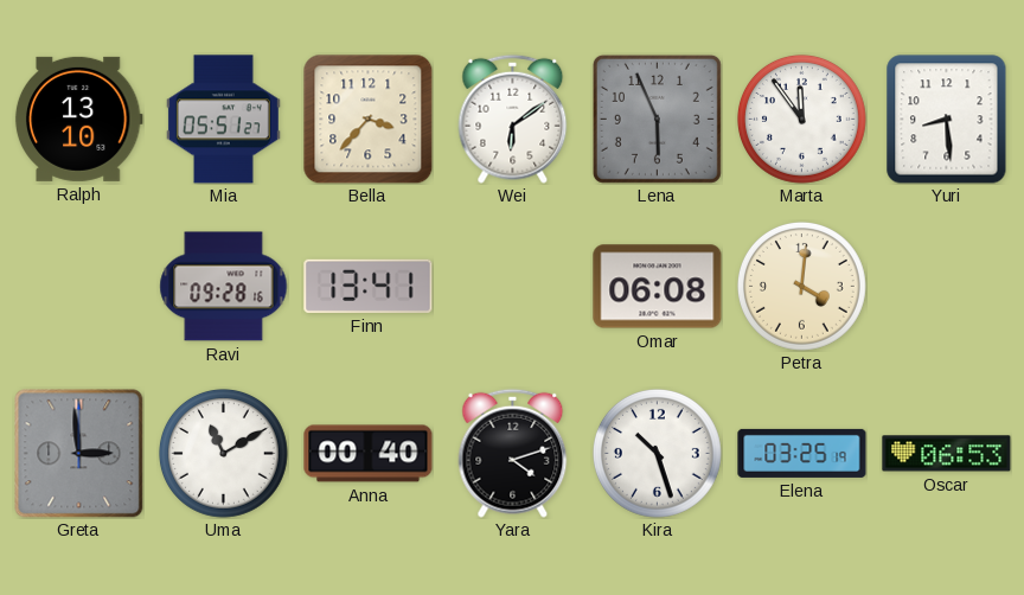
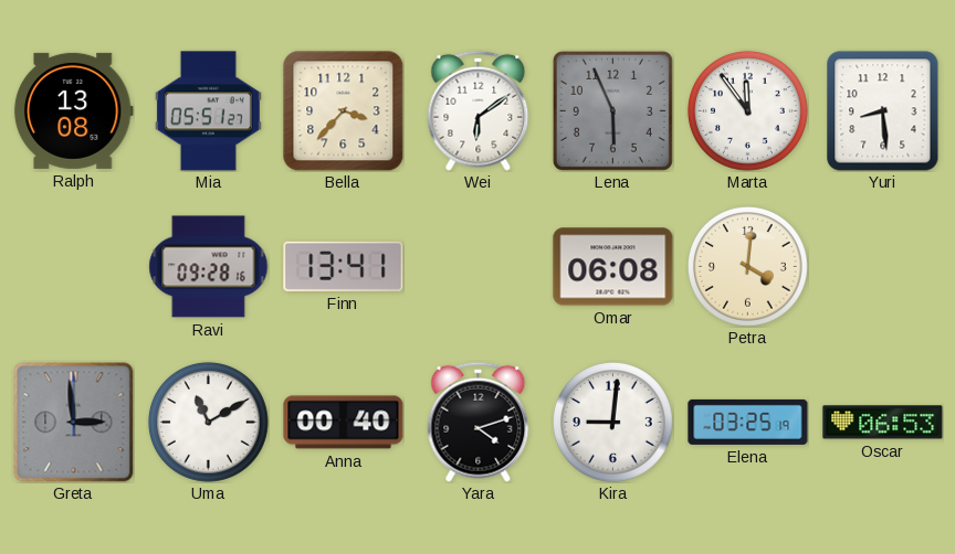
Ralph: 13:10 -> 13:08 (73, 110)
Kira: 10:27 -> 9:01 (612, 422)
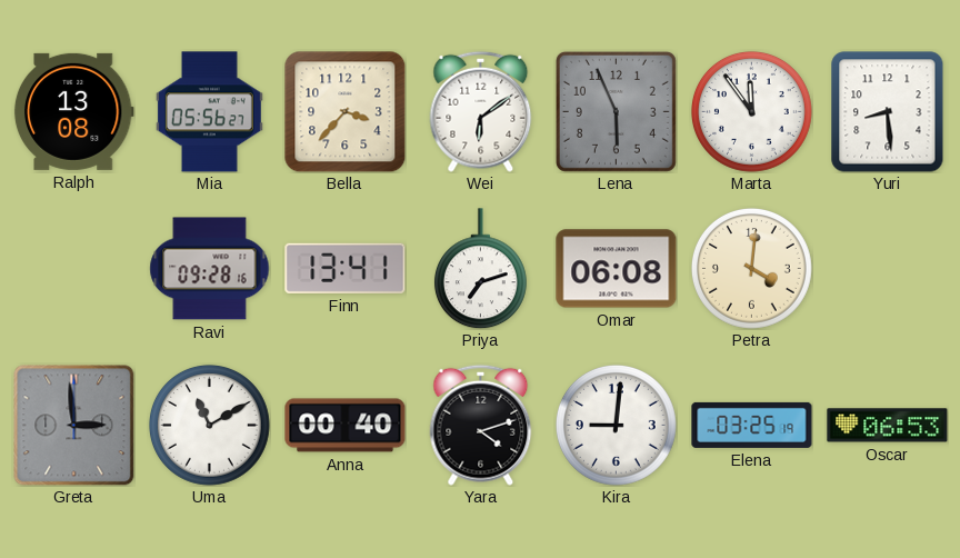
Mia: 05:51 -> 05:56 (209, 112)
Priya: none -> 7:12 (480, 269)
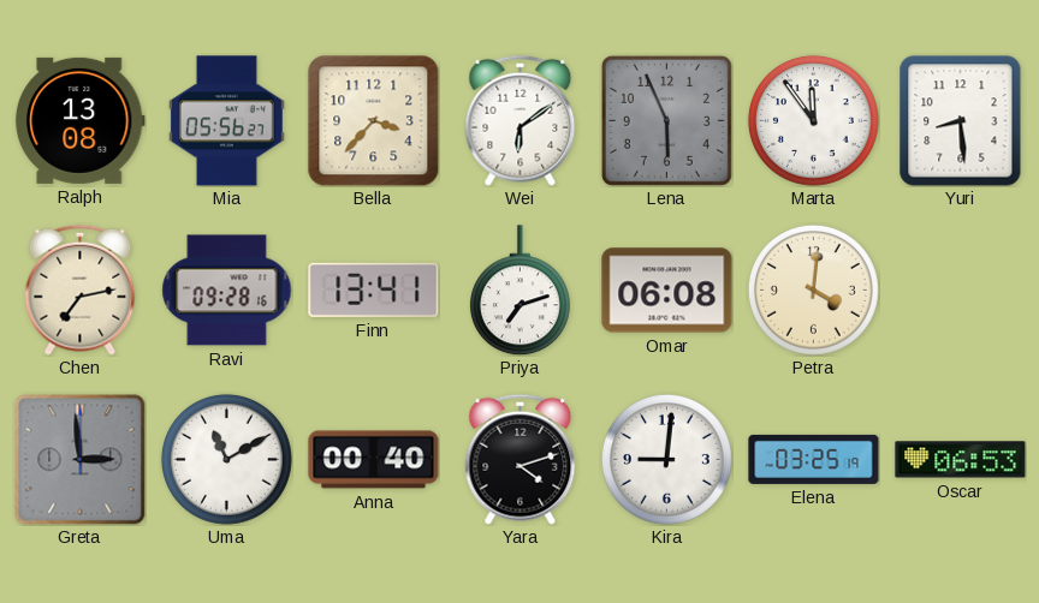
Chen: none -> 7:13 (81, 289)
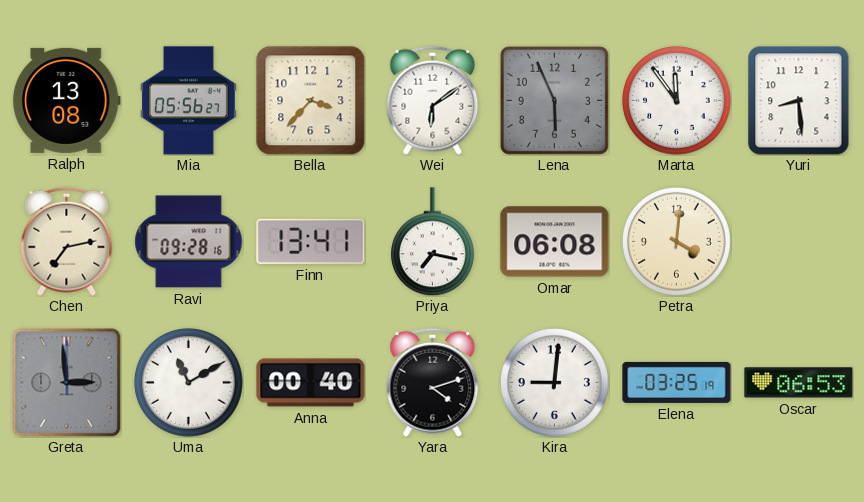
Priya: 7:12 -> 7:17 (432, 242)
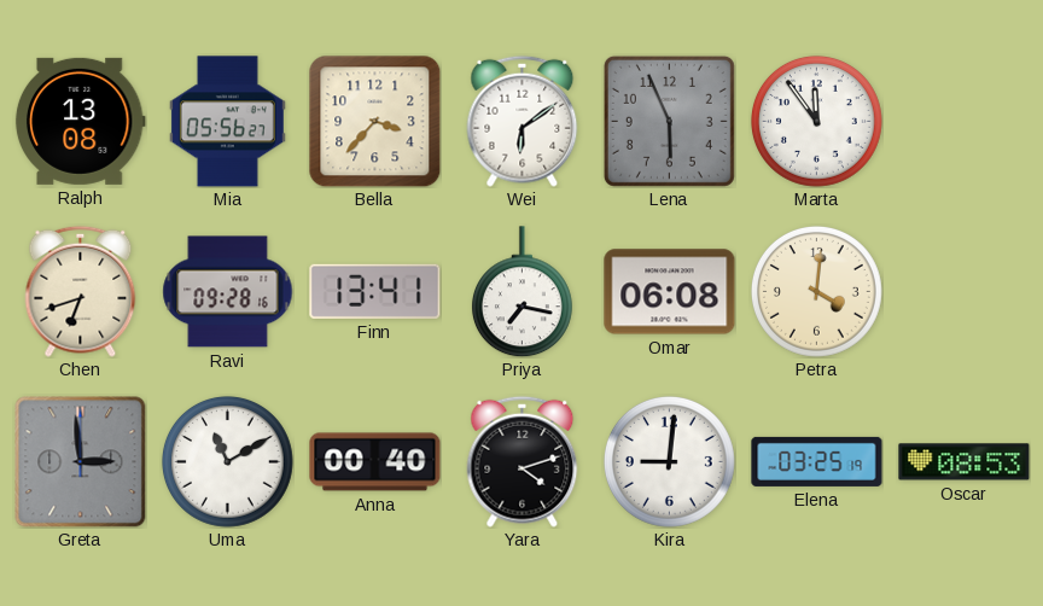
Yuri: 8:29 -> none (799, 101)
Chen: 7:13 -> 6:42 (81, 291)
Oscar: 06:53 -> 08:53 (965, 462)
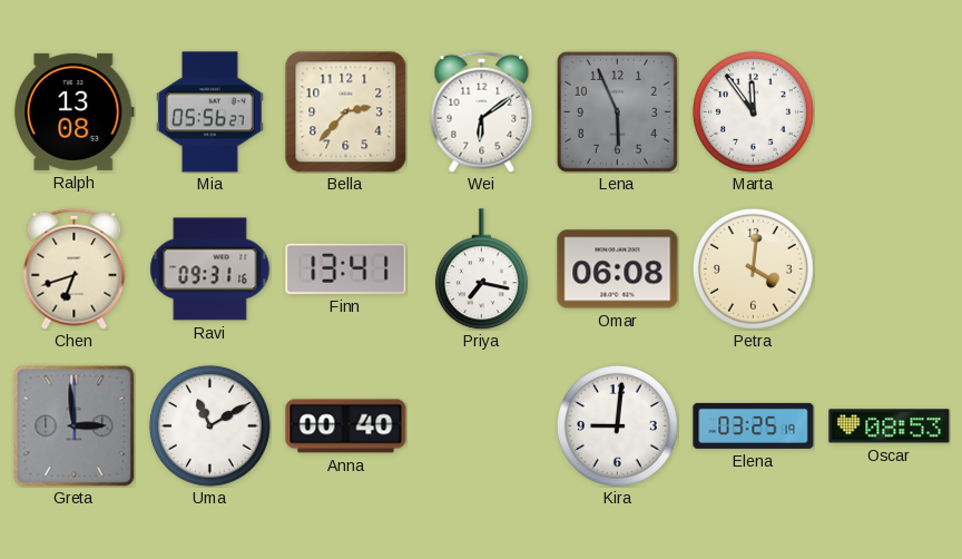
Bella: 3:37 -> 2:37 (345, 111)
Ravi: 09:28 -> 09:31 (210, 269)
Yara: 4:12 -> none (523, 461)
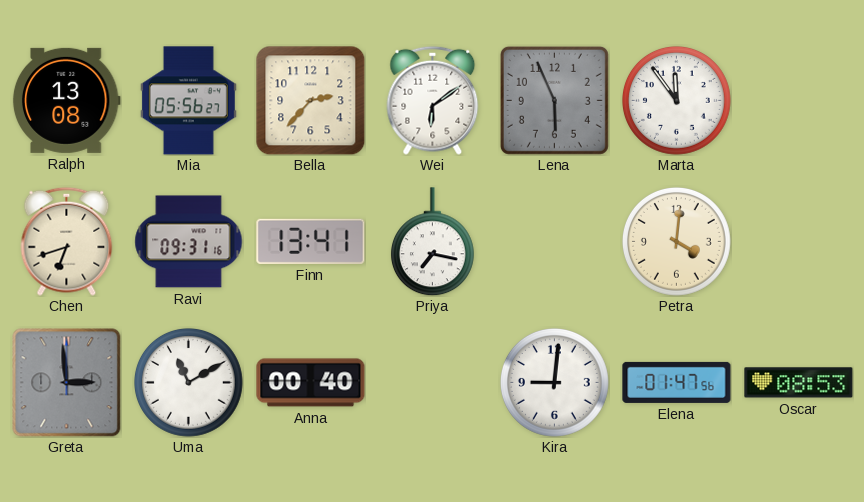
Omar: 06:08 -> none (618, 269)
Elena: 03:25 -> 01:47 (677, 382)
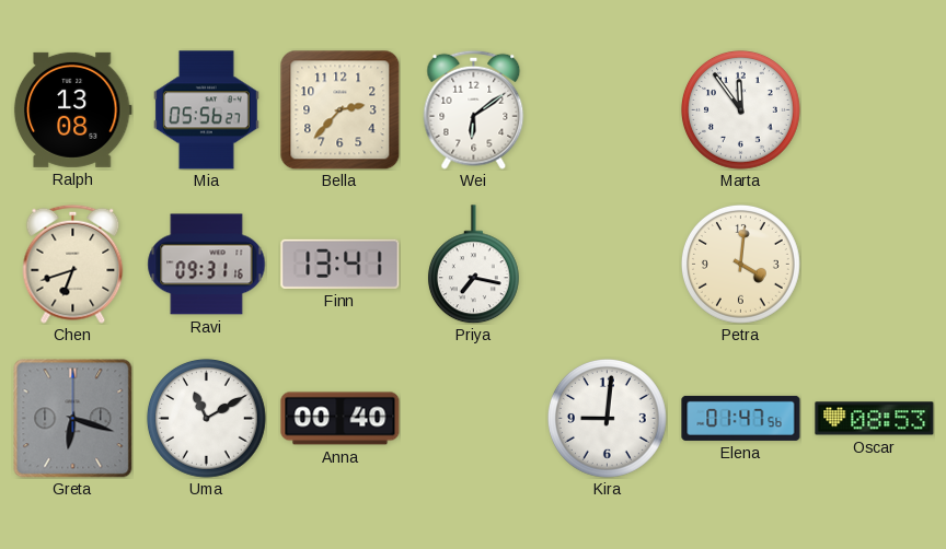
Lena: 5:56 -> none (554, 100)
Greta: 2:59 -> 6:18 (72, 418)
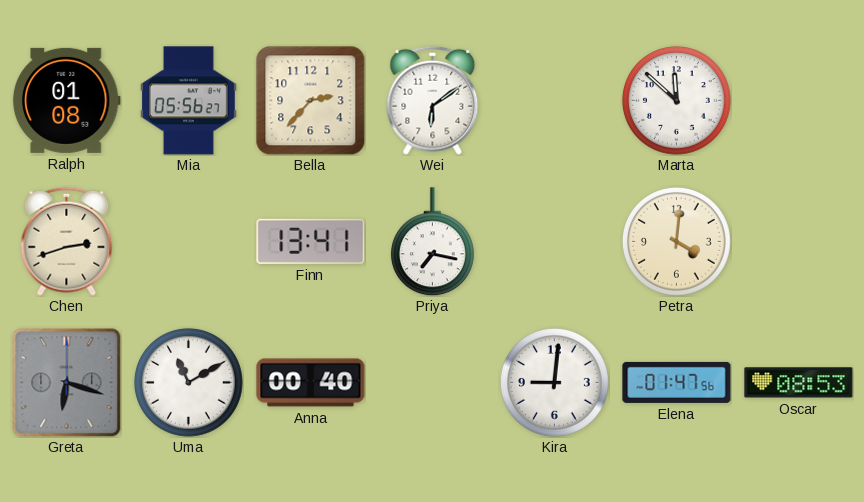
Ralph: 13:08 -> 01:08 (66, 100)
Marta: 11:54 -> 11:52 (676, 100)
Chen: 6:42 -> 2:42 (67, 241)
Ravi: 09:31 -> none (207, 265)
